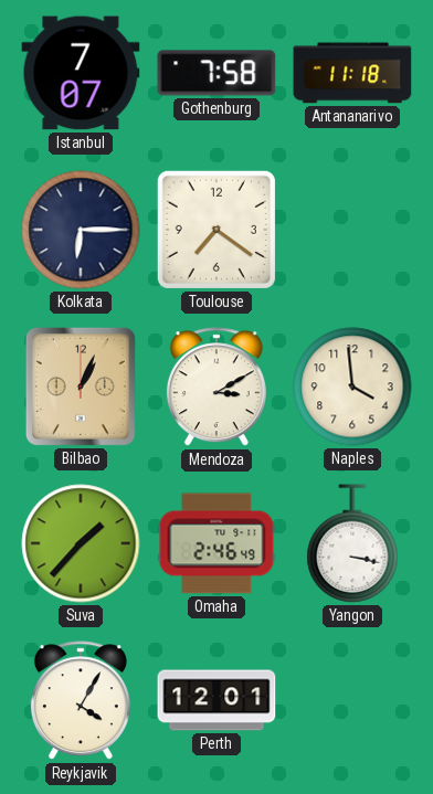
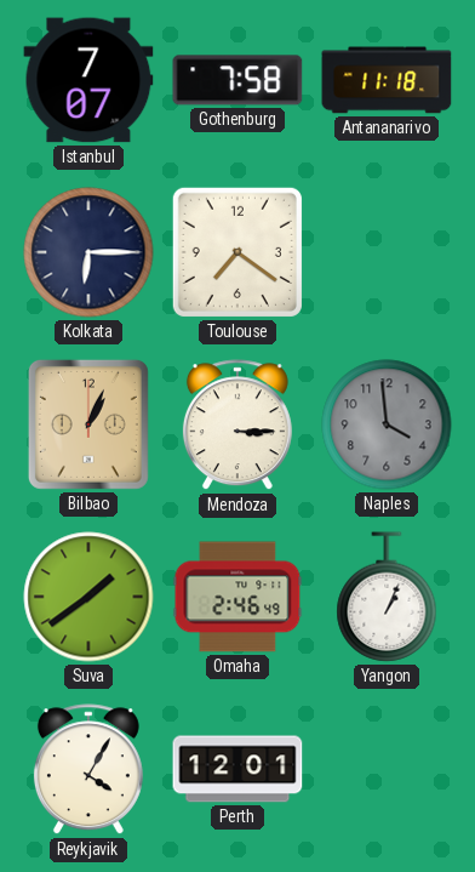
Mendoza: 3:10 -> 3:15 (237, 426)
Naples dial: cream -> grey (387, 424)
Suva: 1:37 -> 1:39 (88, 597)
Yangon: 3:17 -> 1:04 (387, 597)
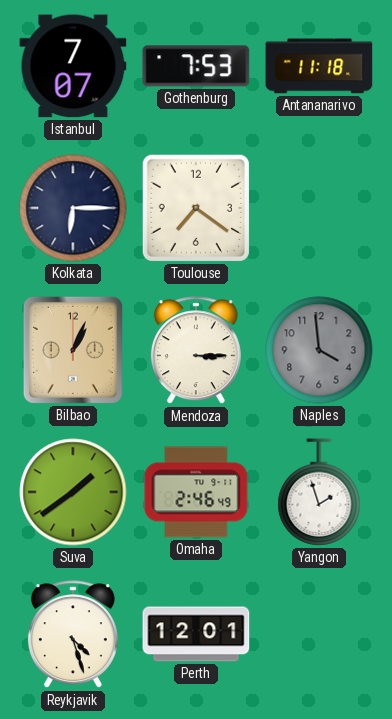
Gothenburg: 7:58 -> 7:53 (196, 66)
Yangon: 1:04 -> 1:57 (319, 492)
Reykjavik: 4:05 -> 4:27 (73, 635)
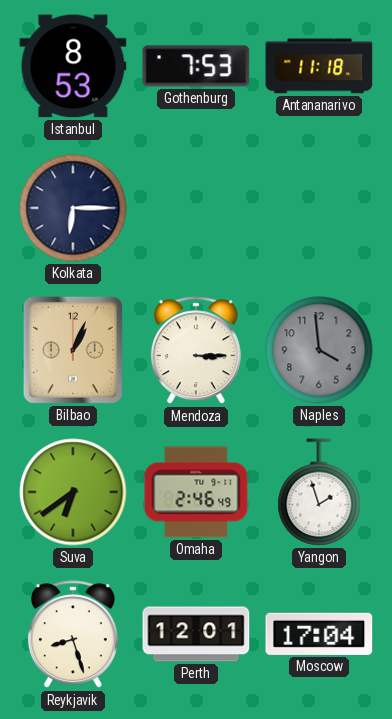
Istanbul: 7:07 -> 8:53 (73, 66)
Toulouse: 7:21 -> none (196, 208)
Suva: 1:39 -> 6:39 (73, 492)
Reykjavik: 4:27 -> 8:27 (73, 635)
Moscow: none -> 17:04 (319, 634)
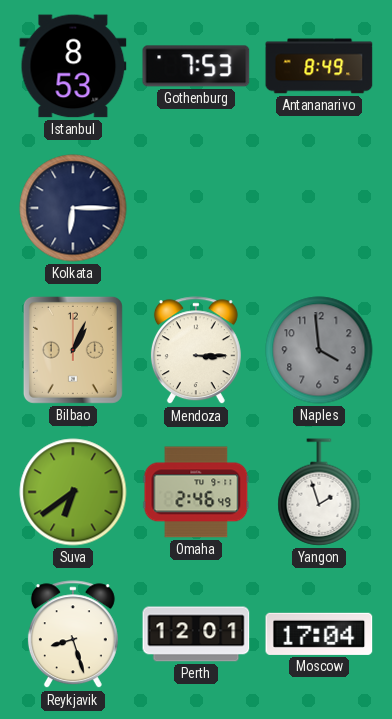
Antananarivo: 11:18 -> 8:49 (319, 66)
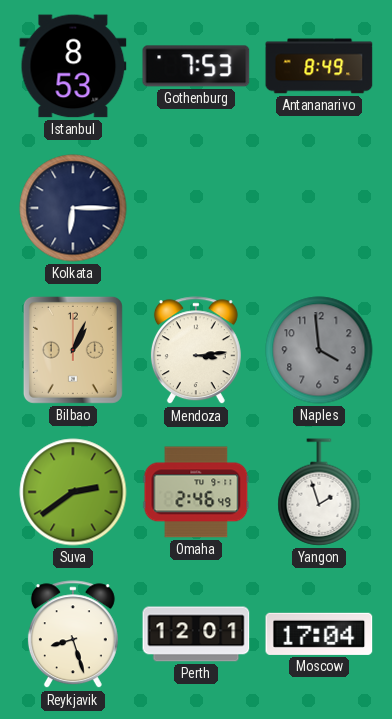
Mendoza: 3:15 -> 3:14 (196, 351)
Suva: 6:39 -> 2:39 (73, 492)
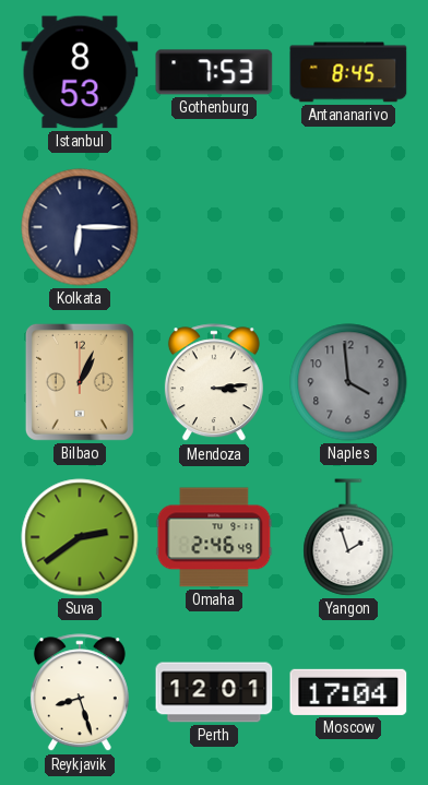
Antananarivo: 8:49 -> 8:45 (348, 72)
